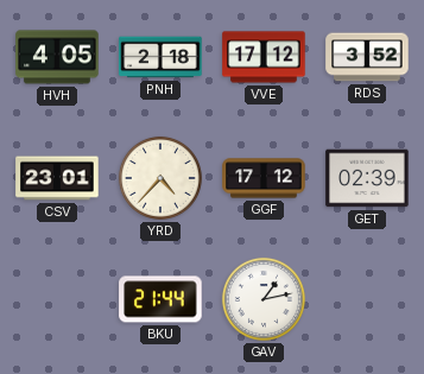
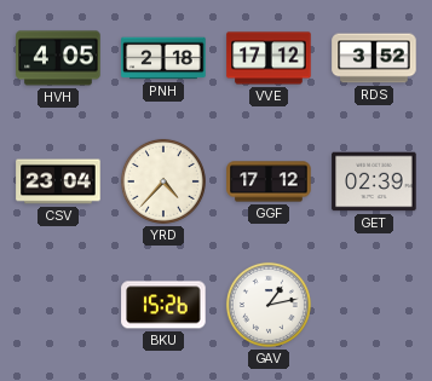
CSV: 23:01 -> 23:04 (58, 181)
BKU: 21:44 -> 15:26 (163, 305)
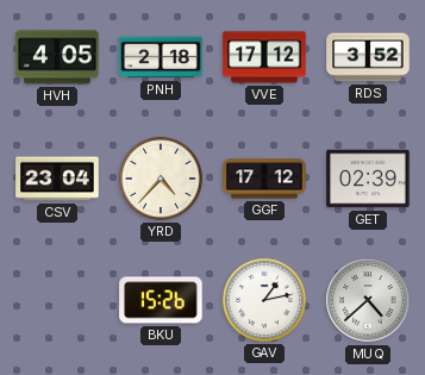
MUQ: none -> 4:38 (368, 300)
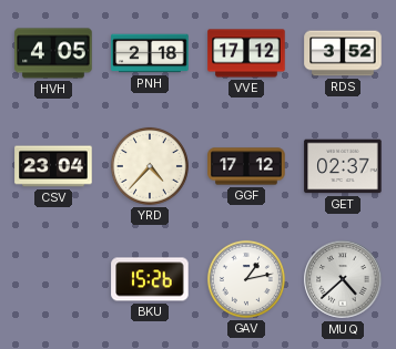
GET: 02:39 -> 02:37 (343, 166)
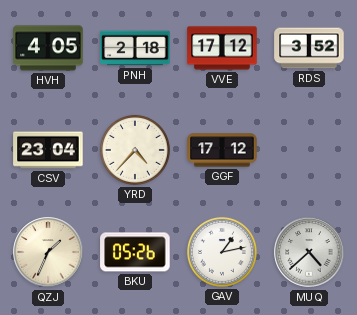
GET: 02:37 -> none (343, 166)
QZJ: none -> 1:34 (48, 252)
BKU: 15:26 -> 05:26 (135, 252)
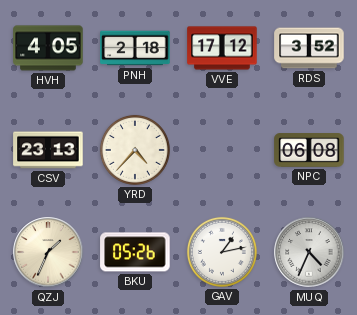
CSV: 23:04 -> 23:13 (48, 150)
GGF: 17:12 -> none (222, 150)
NPC: none -> 06:08 (309, 150)
MUQ: 4:38 -> 4:34 (309, 252)
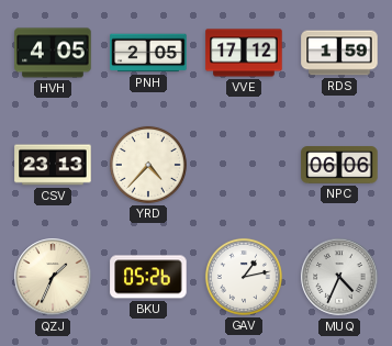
PNH: 2:18 -> 2:05 (148, 53)
RDS: 3:52 -> 1:59 (339, 53)
NPC: 06:08 -> 06:06 (339, 165)
